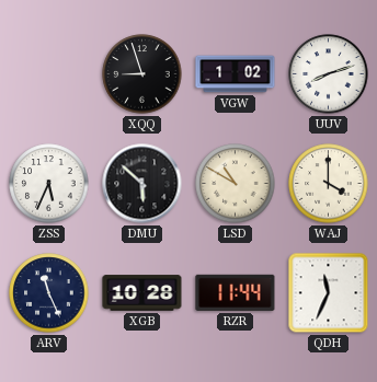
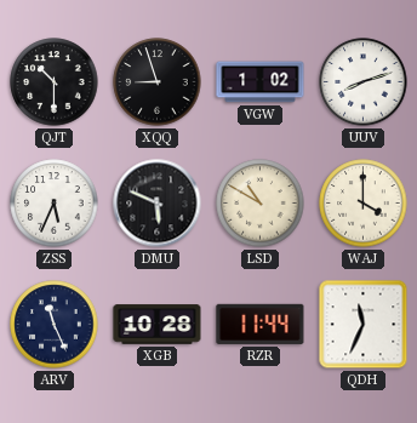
QJT: none -> 10:30 (55, 82)
DMU: 5:52 -> 5:49 (158, 204)
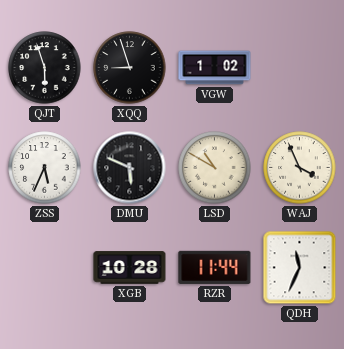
QJT: 10:30 -> 5:57 (45, 68)
UUV: 8:12 -> none (364, 82)
WAJ: 4:00 -> 3:56 (300, 168)
ARV: 11:26 -> none (55, 325)
